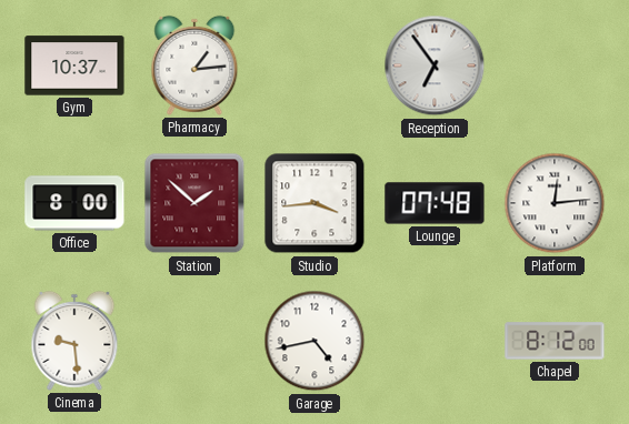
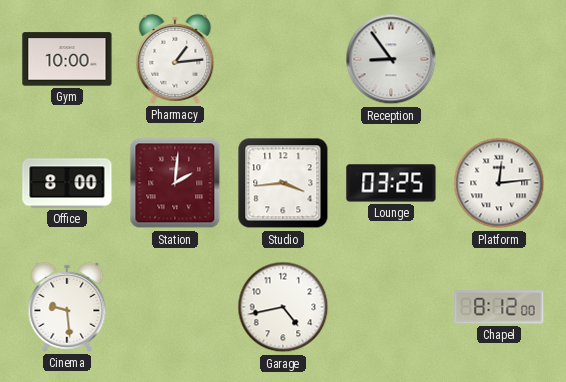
Gym: 10:37 -> 10:00 (67, 59)
Reception: 6:54 -> 8:54 (391, 59)
Station: 1:52 -> 2:01 (175, 183)
Lounge: 07:48 -> 03:25 (391, 183)
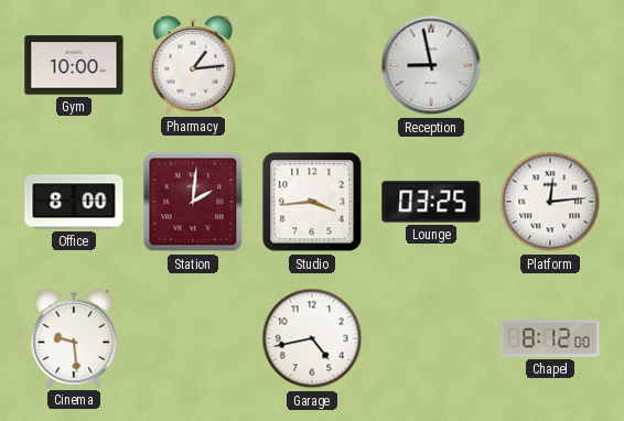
Reception: 8:54 -> 8:58 (431, 65)
